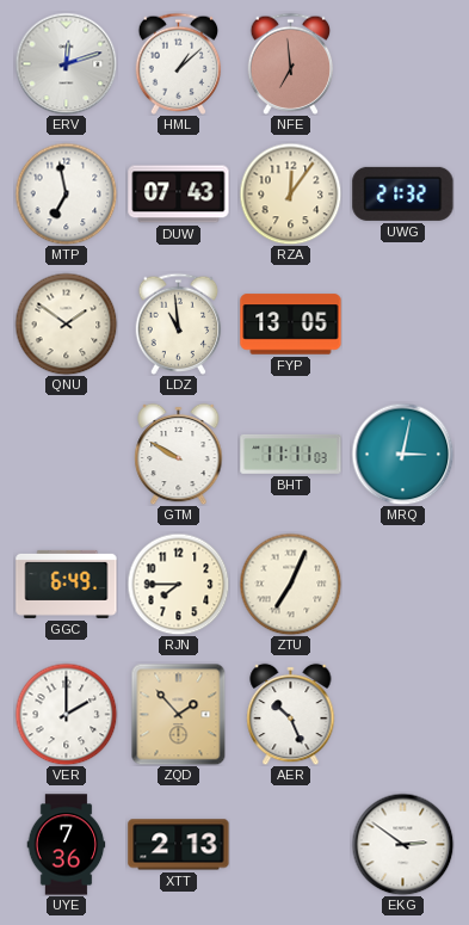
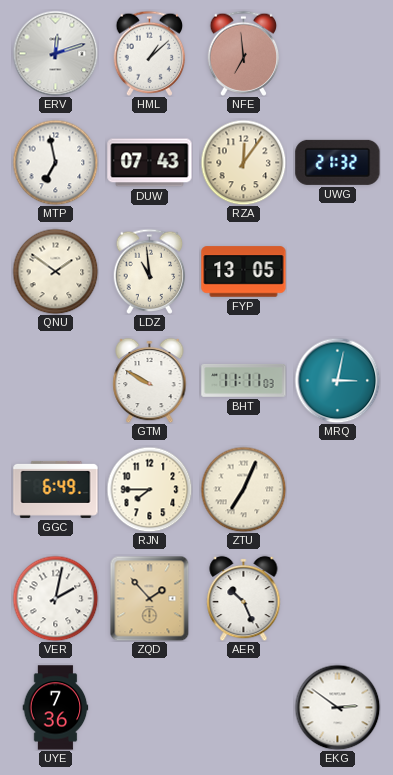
VER: 2:00 -> 2:02 (55, 598)
XTT: 2:13 -> none (179, 845)
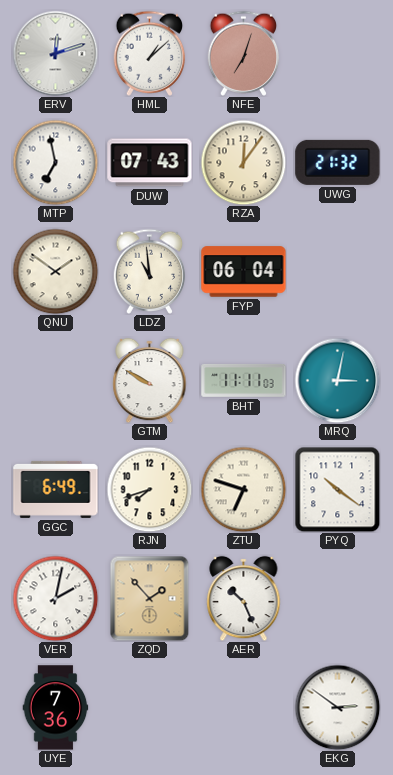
NFE: 6:59 -> 7:03 (244, 53)
FYP: 13:05 -> 06:04 (244, 272)
RJN: 7:45 -> 7:42 (149, 489)
ZTU: 7:04 -> 6:48 (243, 489)
PYQ: none -> 10:21 (337, 489)
